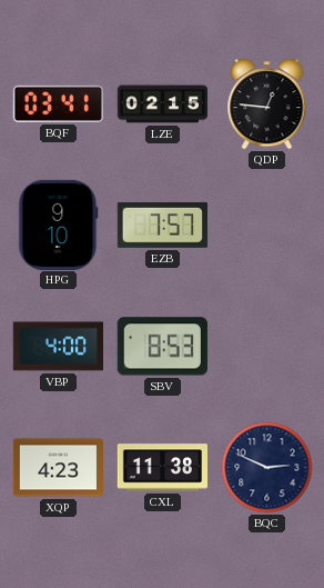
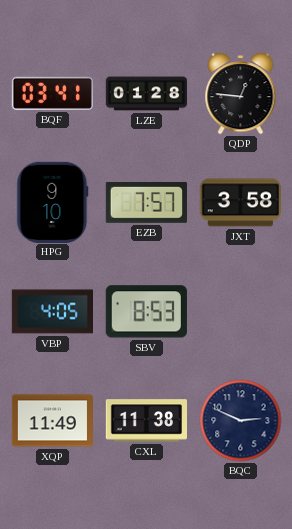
LZE: 02:15 -> 01:28 (147, 94)
JXT: none -> 3:58 (240, 203)
VBP: 4:00 -> 4:05 (52, 312)
XQP: 4:23 -> 11:49 (52, 421)
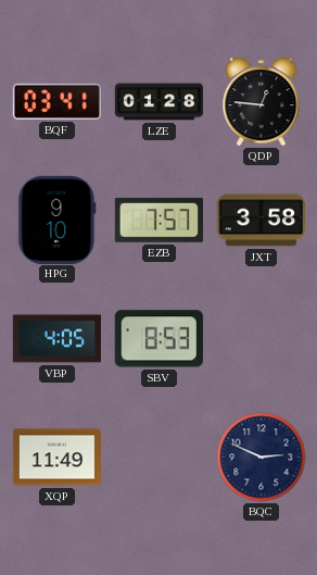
CXL: 11:38 -> none (146, 421)
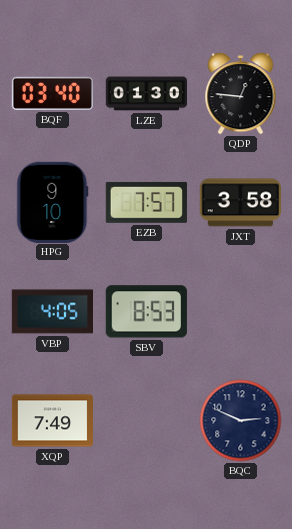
BQF: 03:41 -> 03:40 (52, 93)
LZE: 01:28 -> 01:30 (147, 94)
XQP: 11:49 -> 7:49 (52, 421)
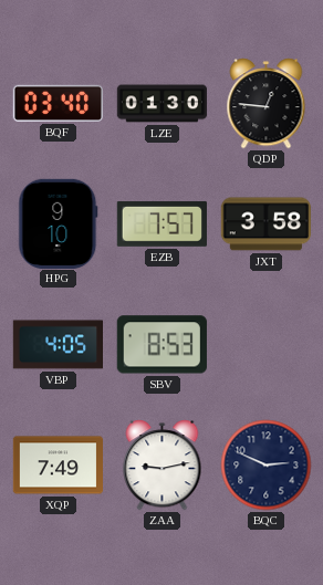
ZAA: none -> 9:13 (163, 466)
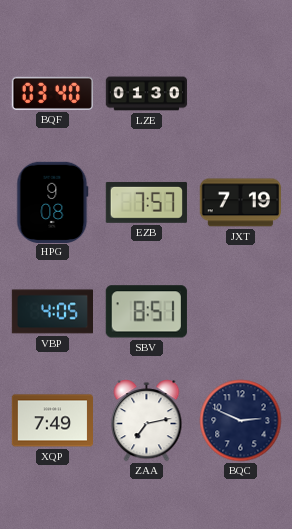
QDP: 12:46 -> none (267, 104)
HPG: 9:10 -> 9:08 (53, 202)
JXT: 3:58 -> 7:19 (240, 203)
SBV: 8:53 -> 8:51 (146, 312)
ZAA: 9:13 -> 7:13 (147, 421)
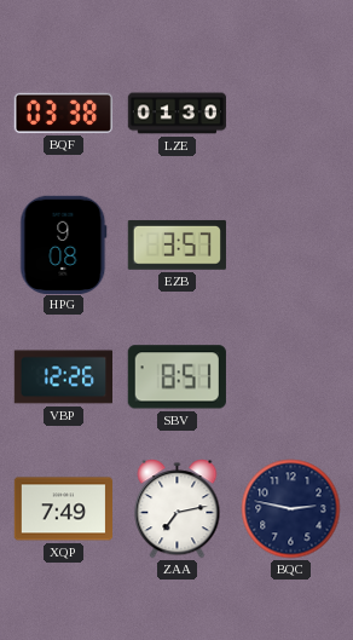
BQF: 03:40 -> 03:38 (63, 113)
EZB: 7:57 -> 3:57 (176, 244)
JXT: 7:19 -> none (240, 203)
VBP: 4:05 -> 12:26 (63, 377)
BQC: 2:49 -> 2:47 (291, 509)
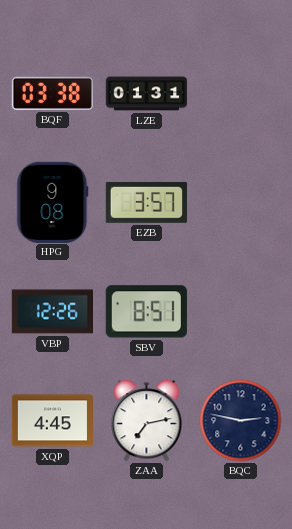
LZE: 01:30 -> 01:31 (147, 94)
XQP: 7:49 -> 4:45 (52, 421)
